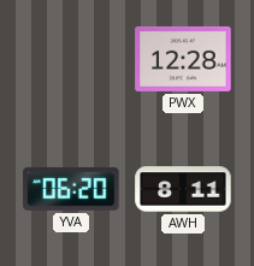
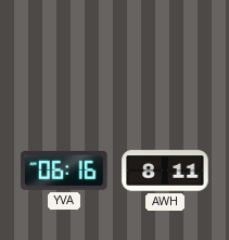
PWX: 12:28 -> none (183, 59)
YVA: 06:20 -> 06:16 (64, 170)
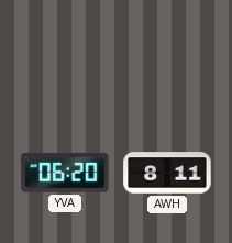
YVA: 06:16 -> 06:20 (65, 173)
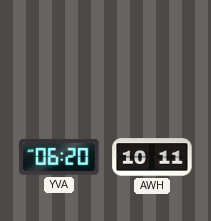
AWH: 8:11 -> 10:11 (152, 157)
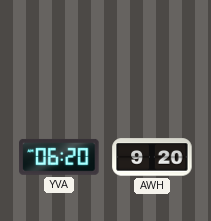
AWH: 10:11 -> 9:20 (152, 157)
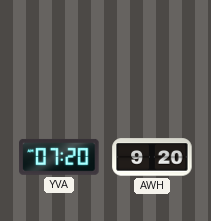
YVA: 06:20 -> 07:20 (59, 157)
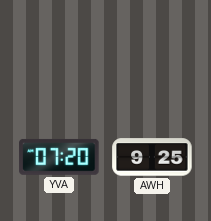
AWH: 9:20 -> 9:25 (152, 157)
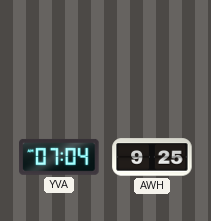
YVA: 07:20 -> 07:04 (59, 157)
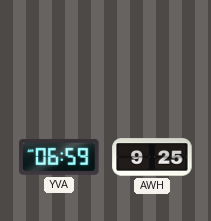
YVA: 07:04 -> 06:59 (59, 157)
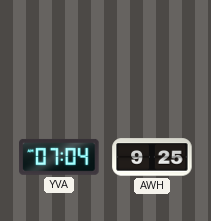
YVA: 06:59 -> 07:04 (59, 157)
